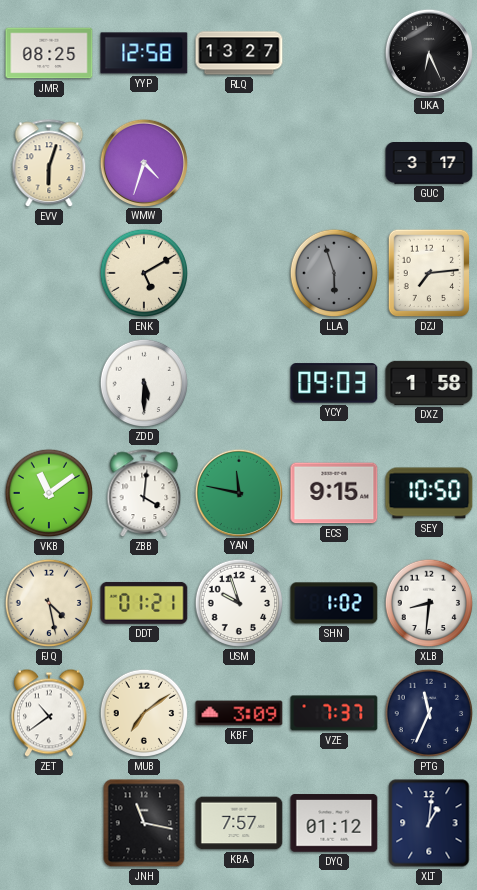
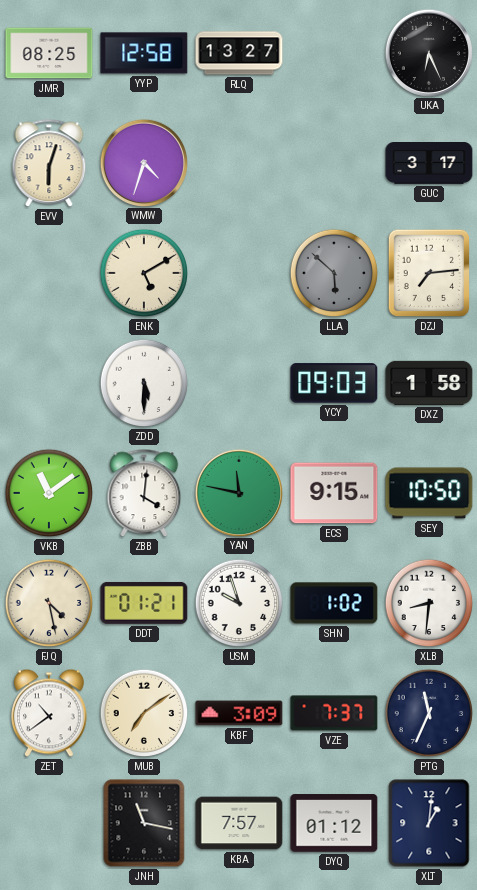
LLA: 5:57 -> 5:52 (334, 273)
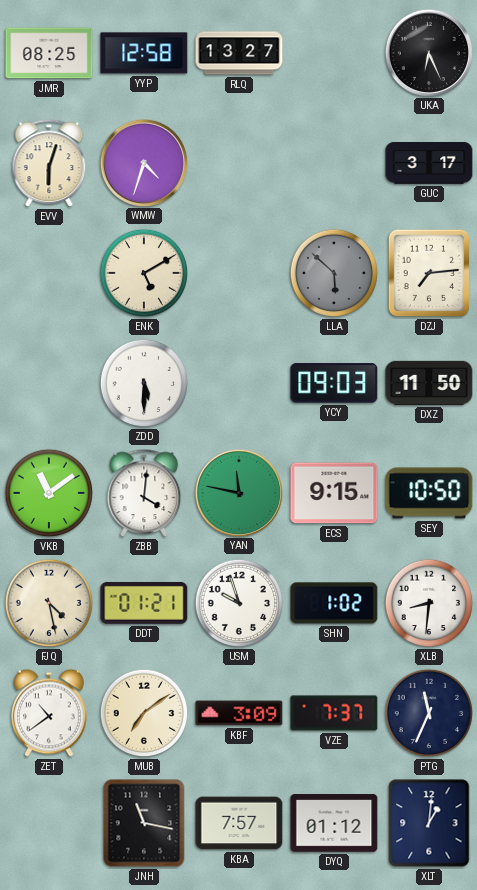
DXZ: 1:58 -> 11:50 (429, 383)
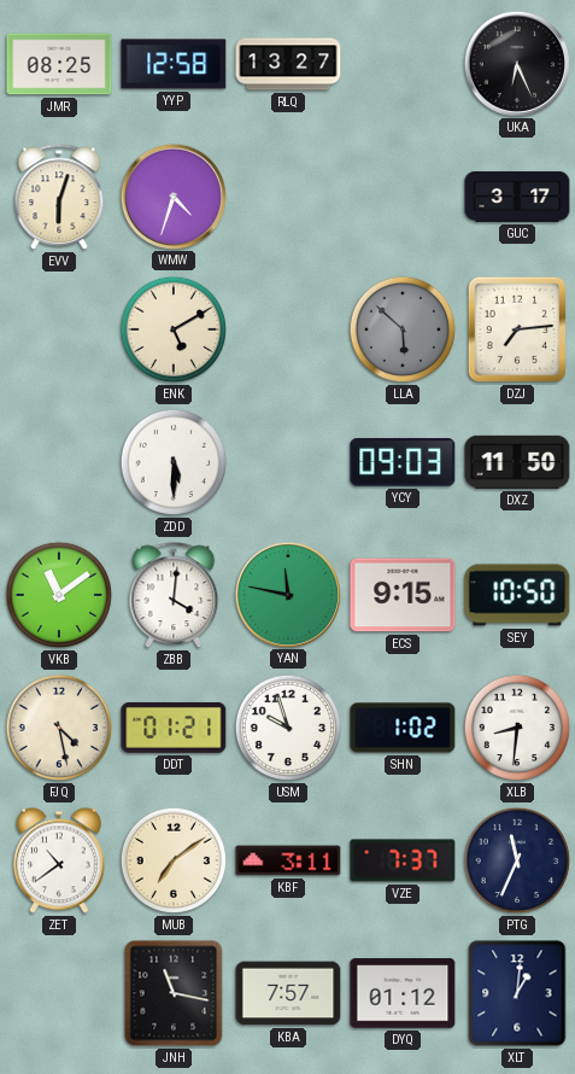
KBF: 3:09 -> 3:11 (288, 860)
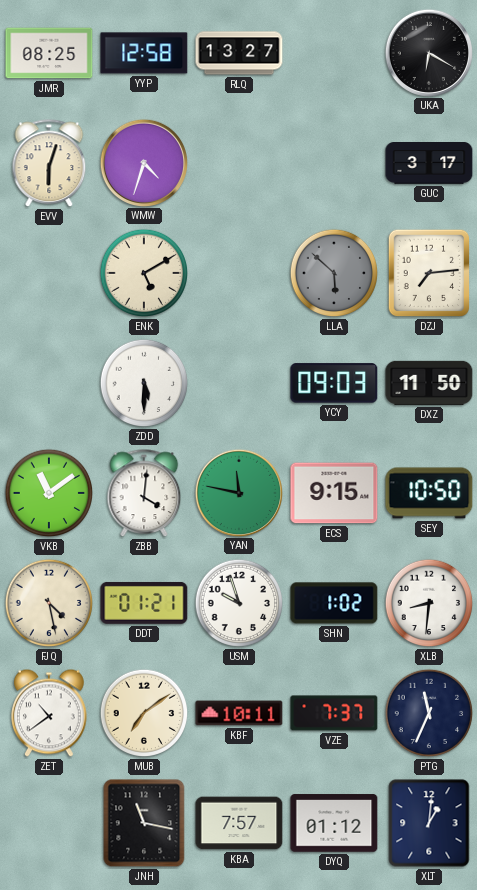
UKA: 6:26 -> 6:20 (428, 52)
KBF: 3:11 -> 10:11 (239, 713)
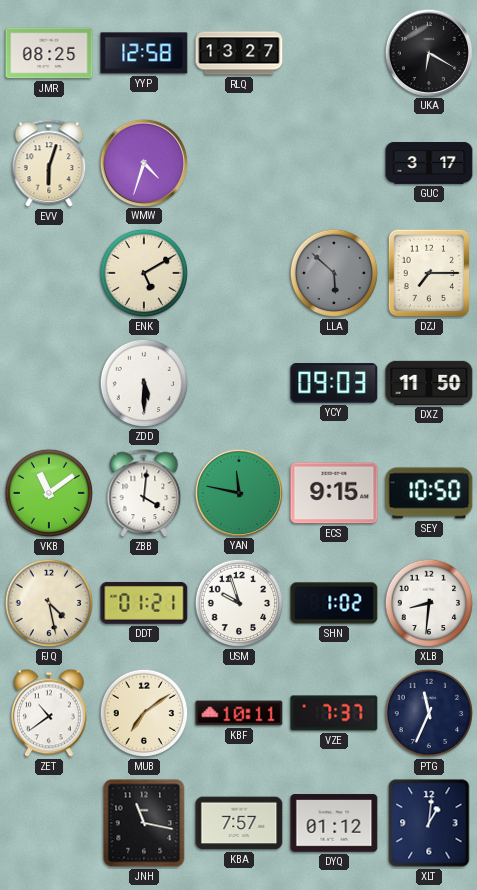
DZJ: 7:14 -> 7:15 (429, 273)
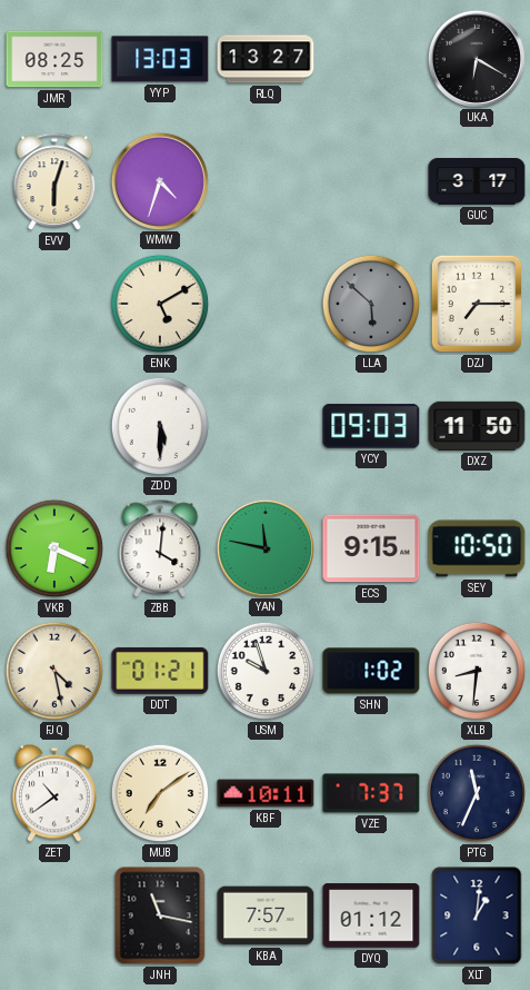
YYP: 12:58 -> 13:03 (160, 59)
VKB: 11:09 -> 6:19 (54, 548)
